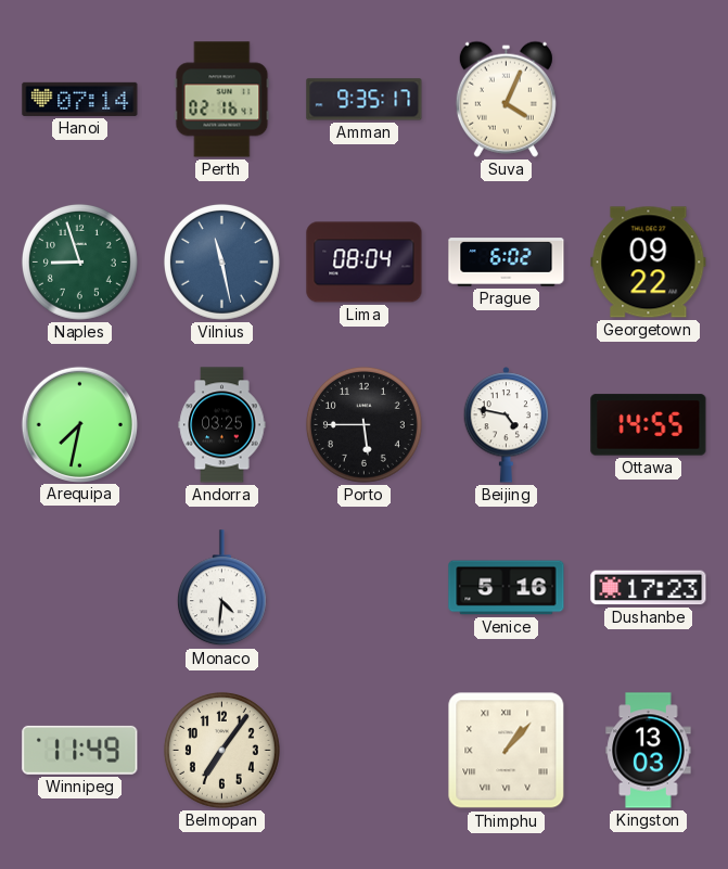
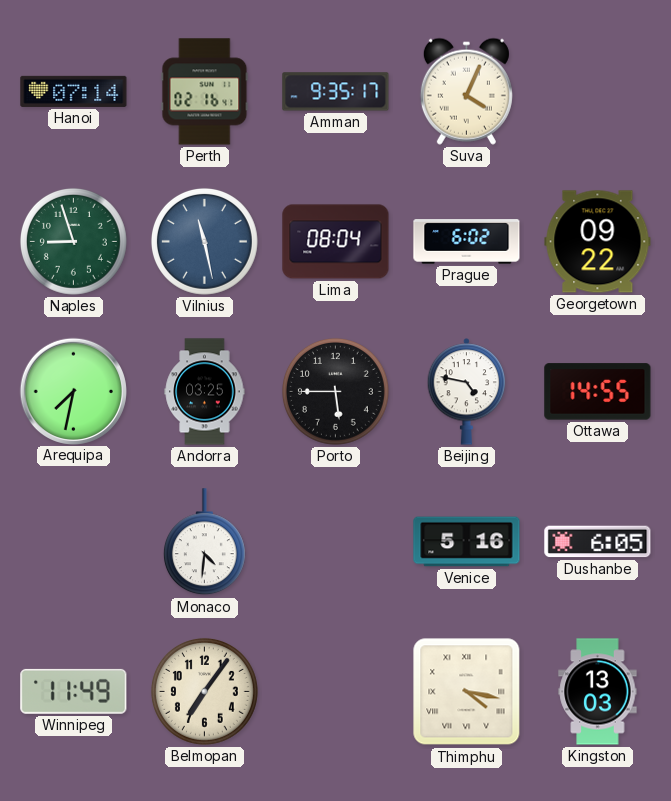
Dushanbe: 17:23 -> 6:05 (598, 542)
Thimphu: 1:07 -> 4:17 (467, 692)
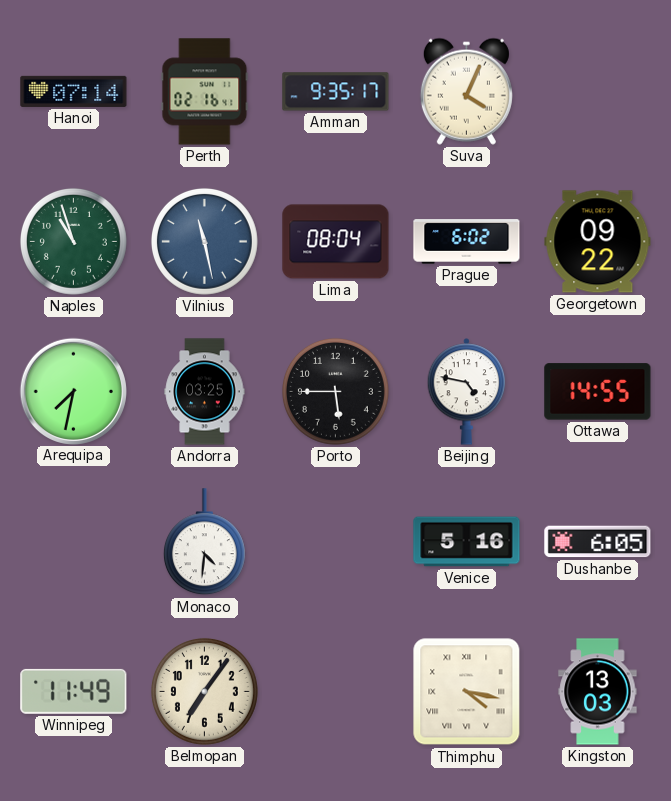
Naples: 8:57 -> 10:57 (73, 241)
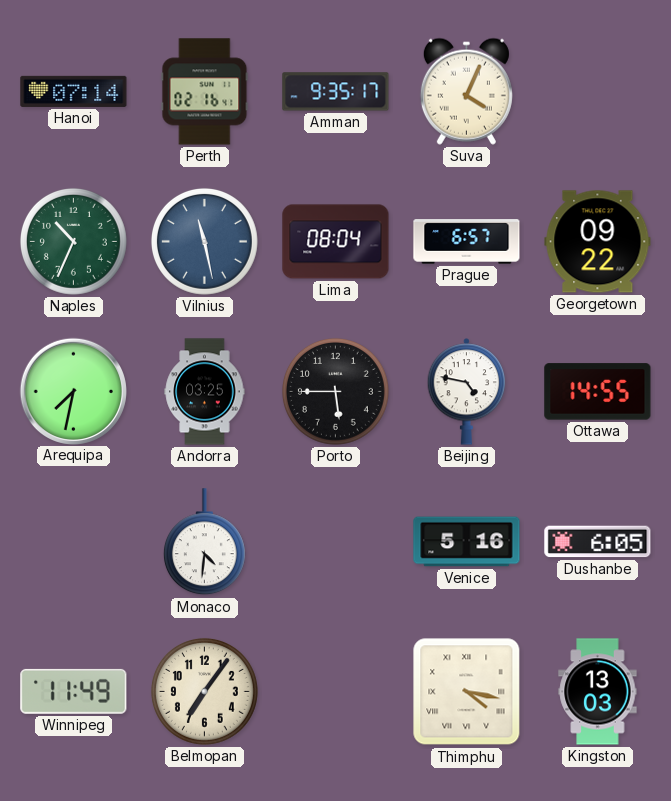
Naples: 10:57 -> 10:34 (73, 241)
Prague: 6:02 -> 6:57 (467, 242)
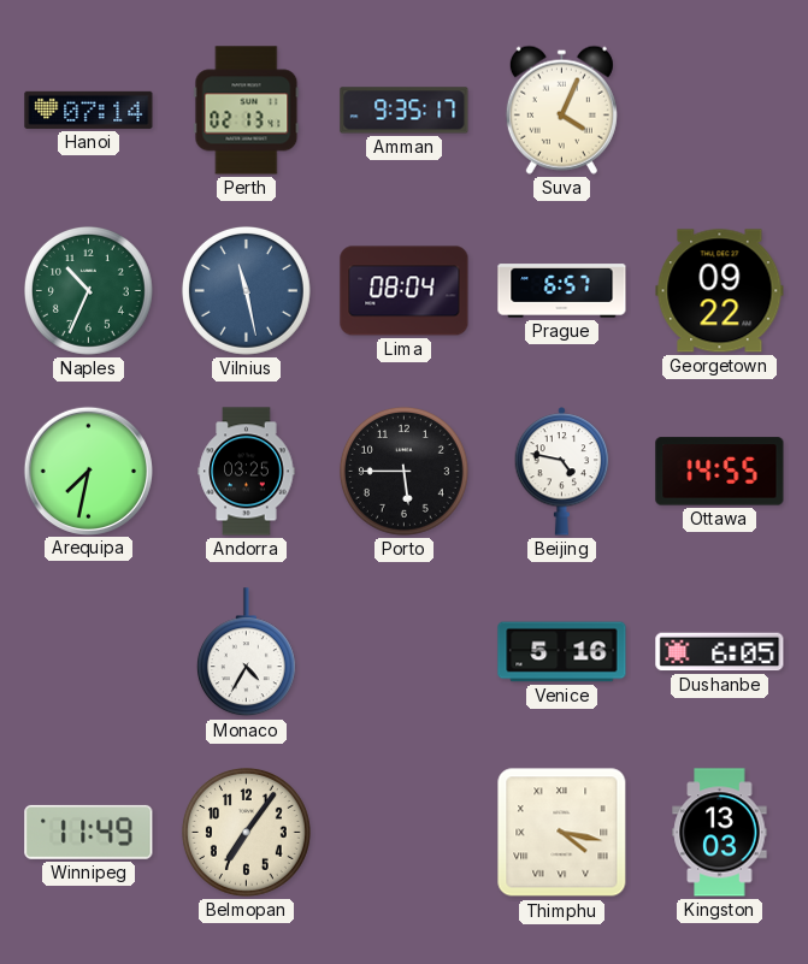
Perth: 02:16 -> 02:13 (247, 111)
Monaco: 4:31 -> 4:35 (246, 652)
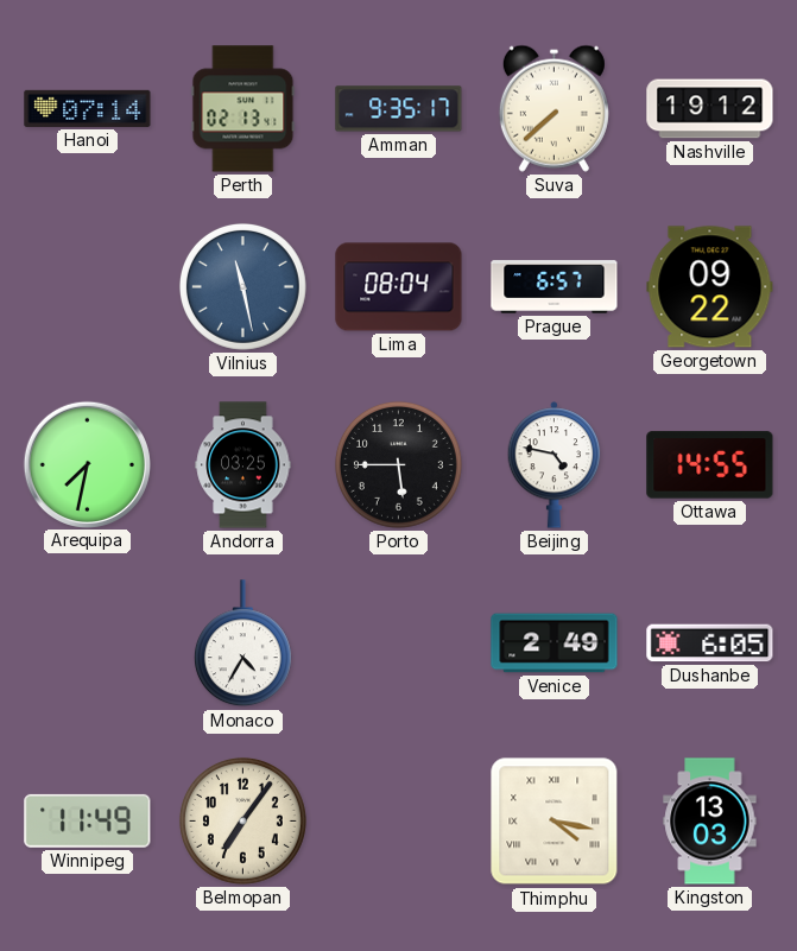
Suva: 4:04 -> 7:38 (554, 108)
Nashville: none -> 19:12 (710, 109)
Naples: 10:34 -> none (88, 290)
Venice: 5:16 -> 2:49 (555, 643)
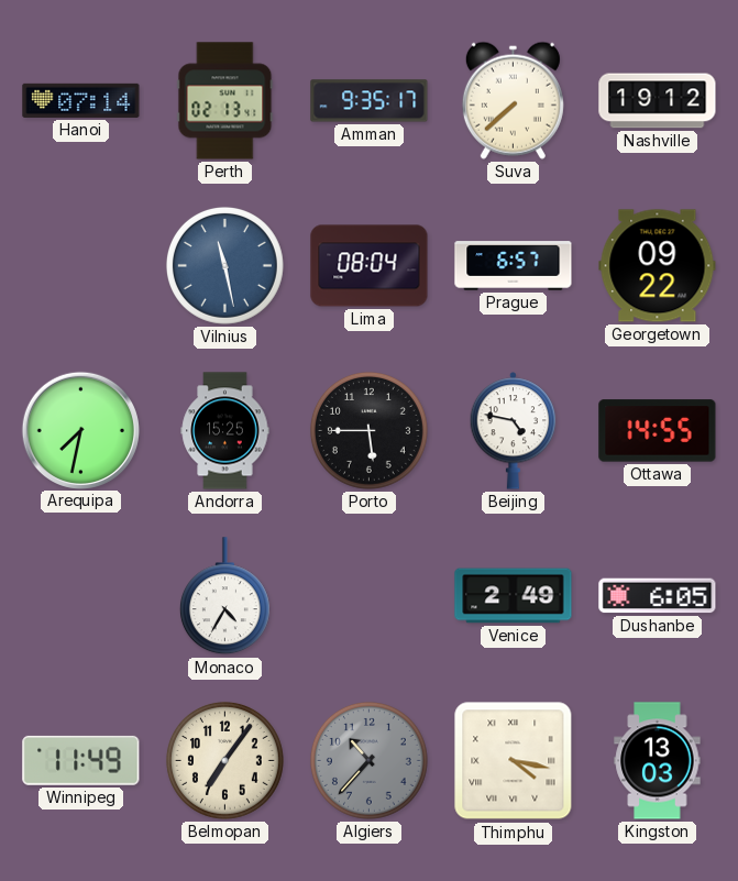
Andorra: 03:25 -> 15:25 (225, 431)
Algiers: none -> 10:37 (368, 760)
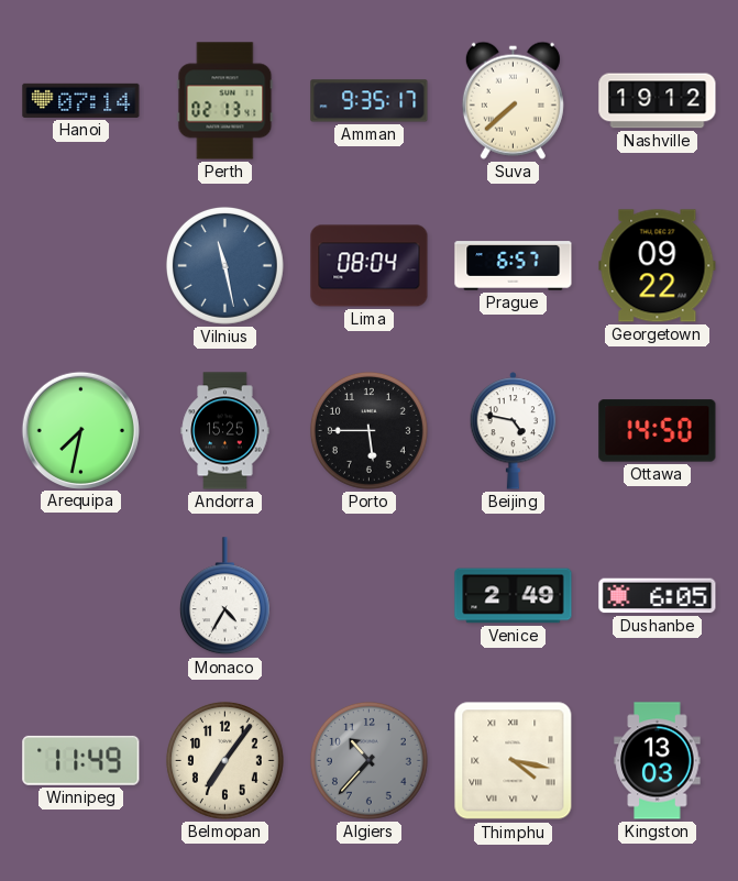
Ottawa: 14:55 -> 14:50 (658, 431)
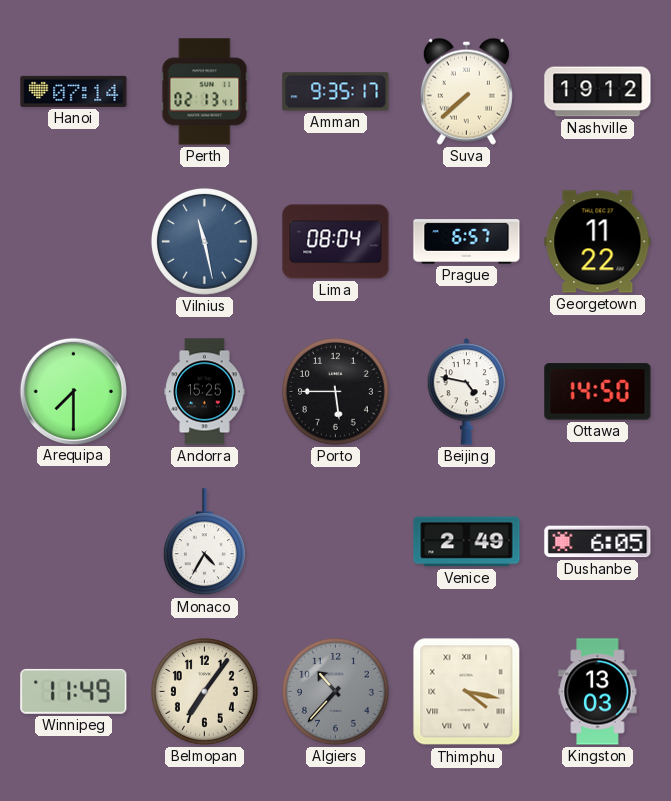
Georgetown: 09:22 -> 11:22 (598, 242)
Arequipa: 7:32 -> 7:30 (73, 391)
